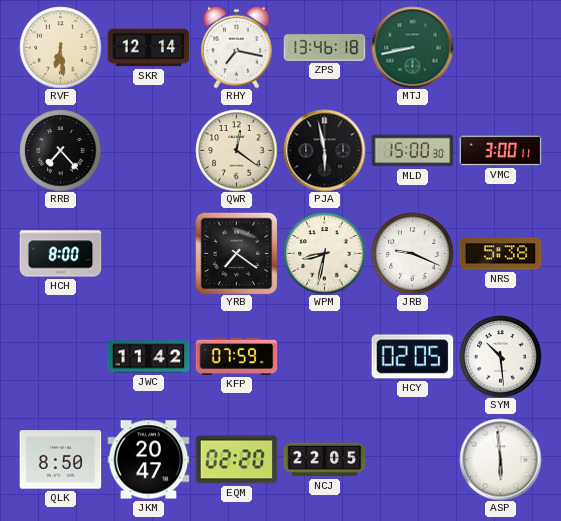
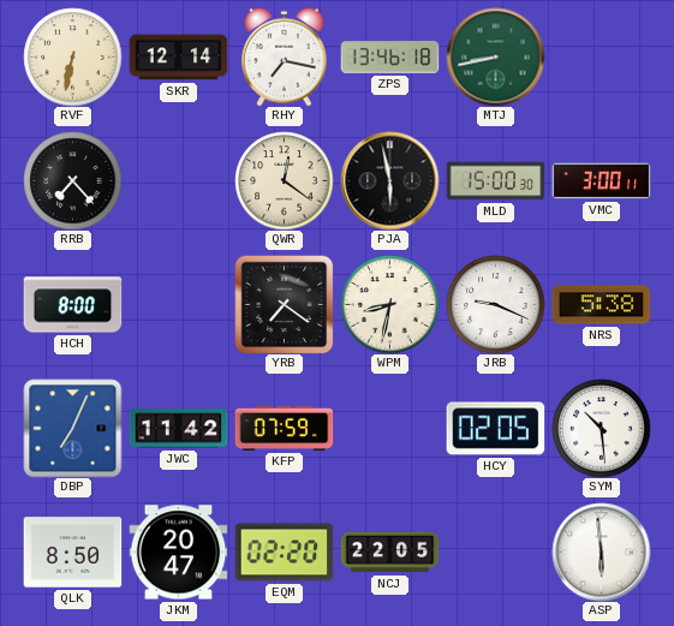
RVF: 6:29 -> 6:32 (72, 56)
DBP: none -> 7:04 (72, 428)
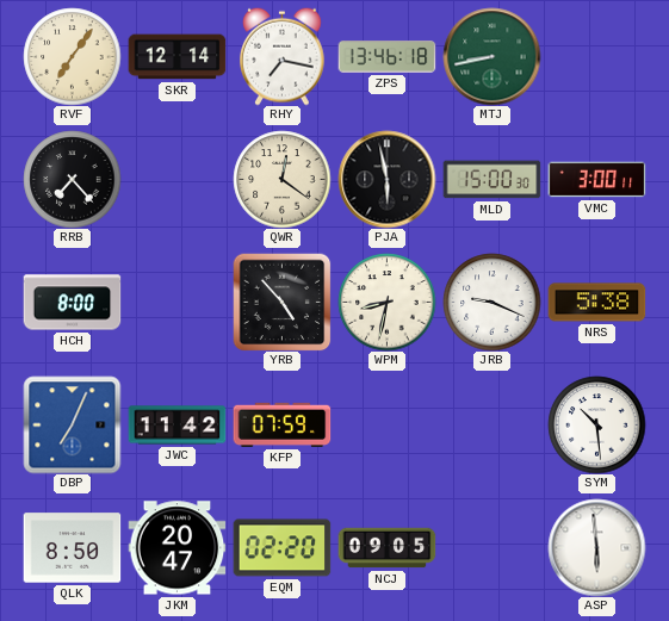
RVF: 6:32 -> 7:06 (72, 56)
YRB: 7:21 -> 4:53 (281, 302)
HCY: 02:05 -> none (495, 429)
NCJ: 22:05 -> 09:05 (386, 548)
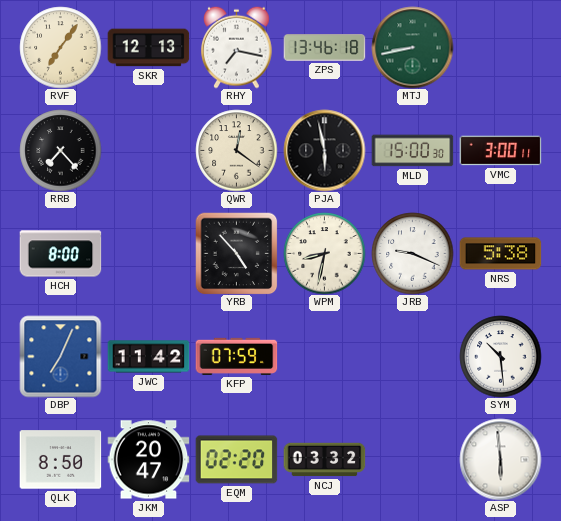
SKR: 12:14 -> 12:13 (148, 48)
NCJ: 09:05 -> 03:32 (324, 460)
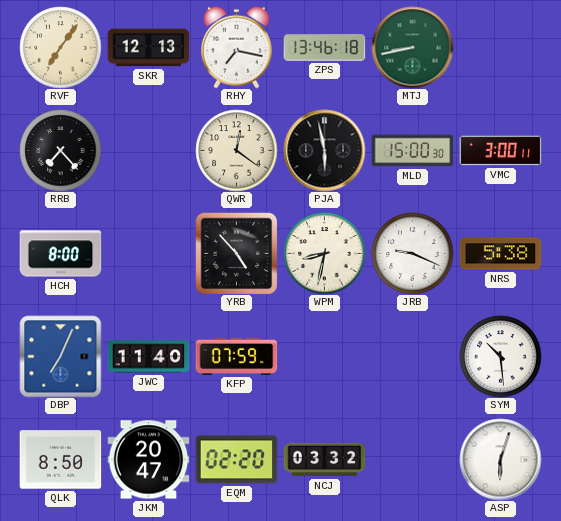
JWC: 11:42 -> 11:40 (148, 357)
ASP: 5:59 -> 6:03 (500, 459)
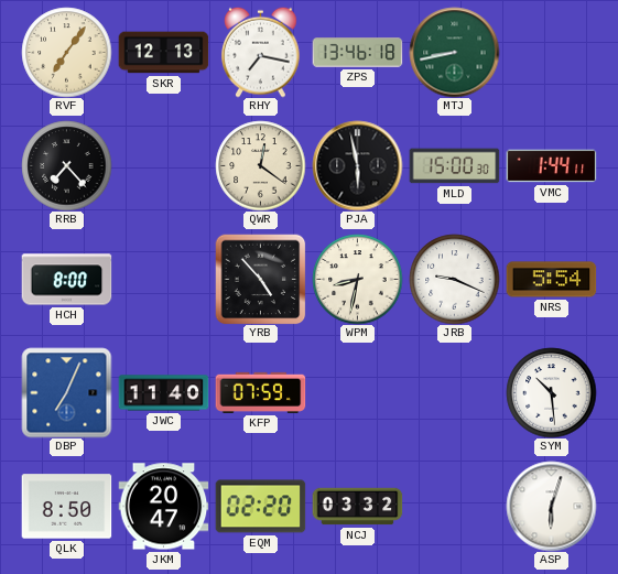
VMC: 3:00 -> 1:44 (551, 166)
NRS: 5:38 -> 5:54 (551, 280)
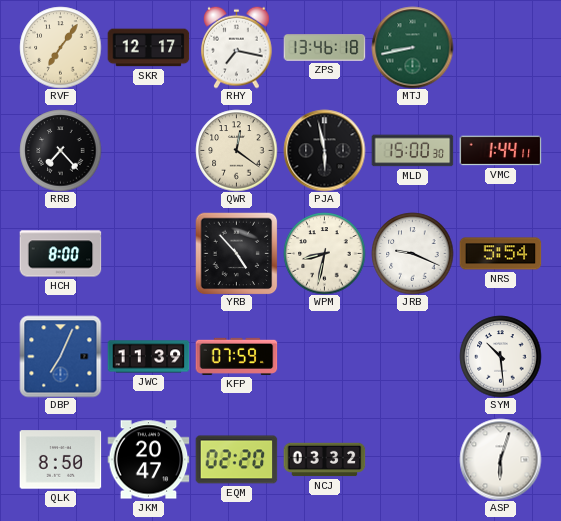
SKR: 12:13 -> 12:17 (148, 48)
JWC: 11:40 -> 11:39 (148, 357)
